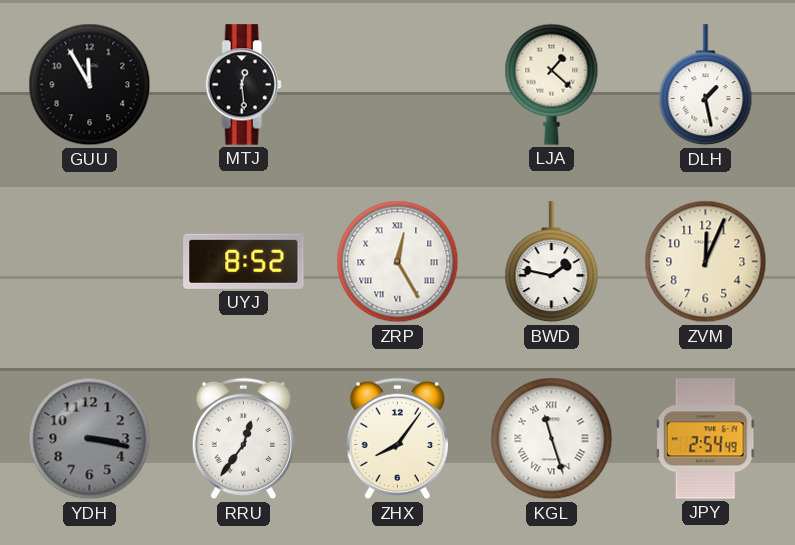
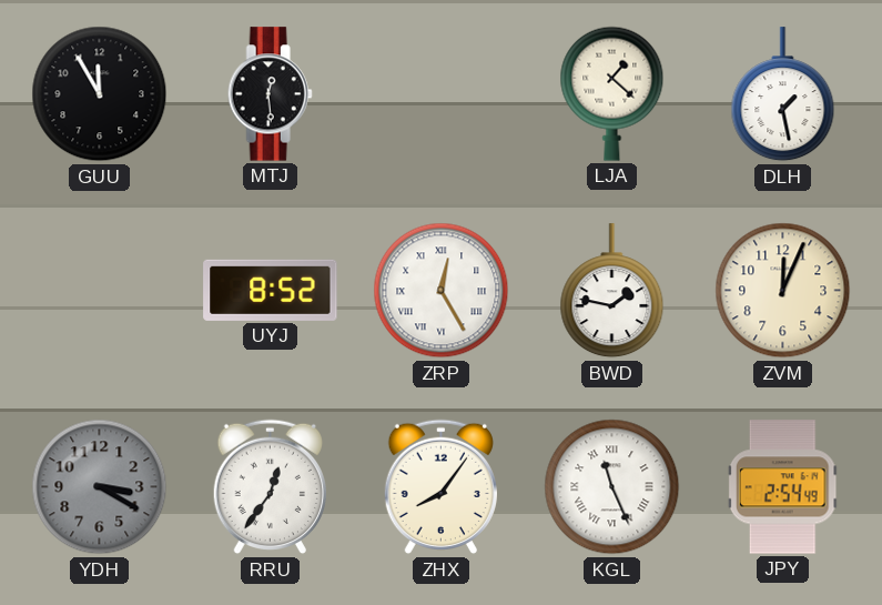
YDH: 3:17 -> 3:20 (100, 487)
KGL: 11:27 -> 11:26 (612, 487)
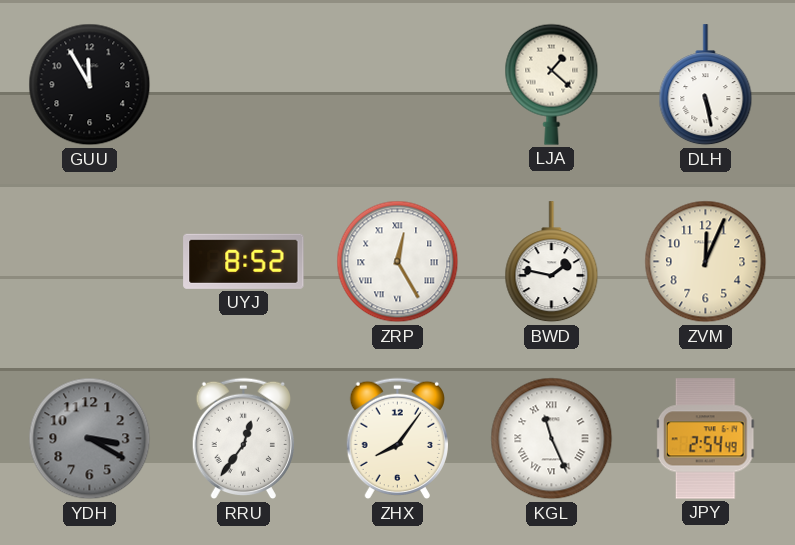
MTJ: 12:29 -> none (270, 94)
DLH: 1:28 -> 5:28 (706, 85)
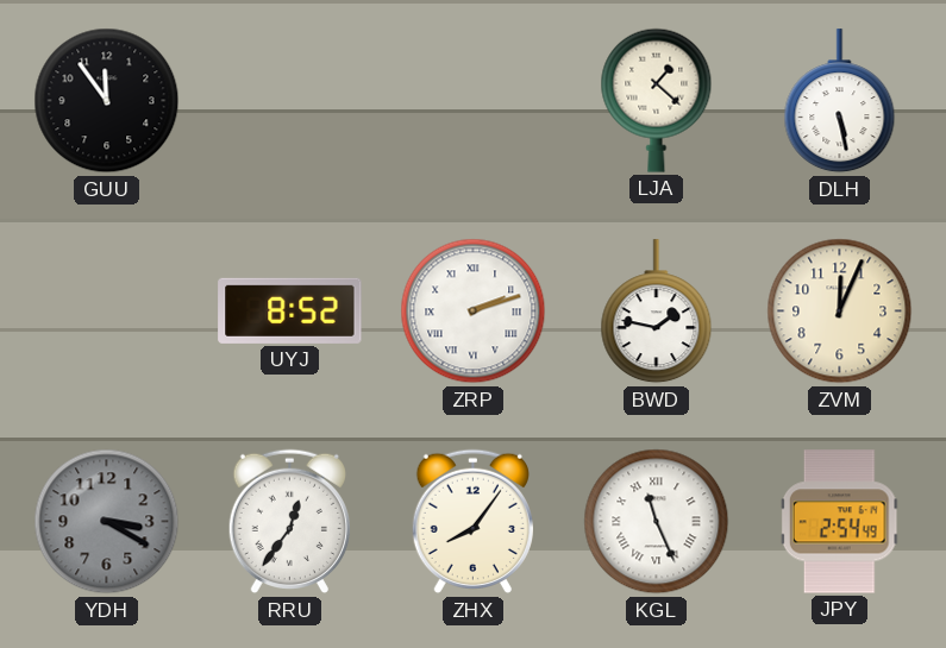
GUU: 11:55 -> 11:54 (107, 101)
ZRP: 12:25 -> 2:12 (474, 312)
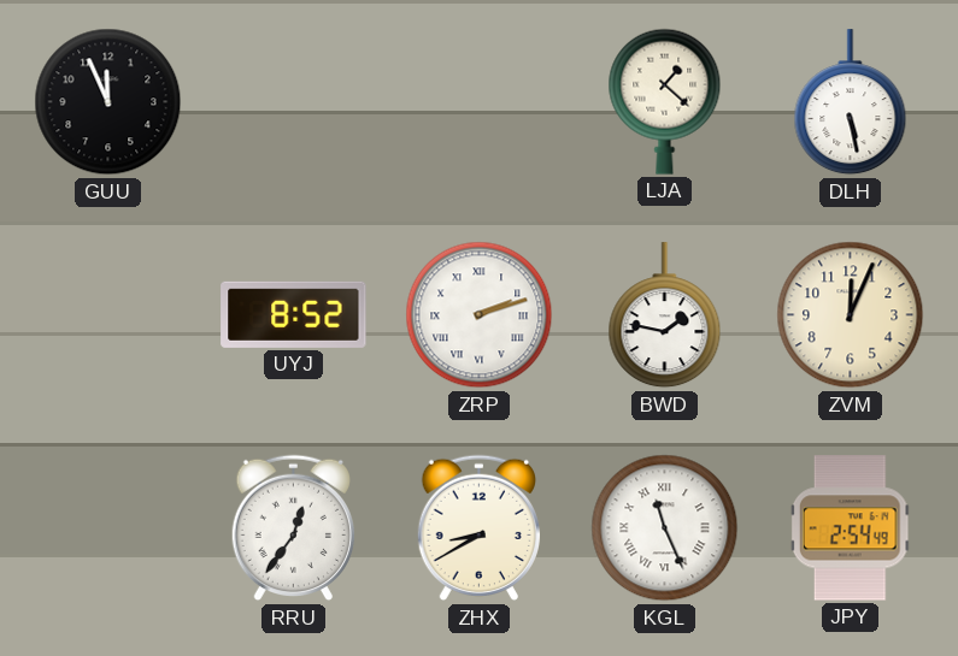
GUU: 11:54 -> 11:56 (108, 102)
YDH: 3:20 -> none (107, 522)
ZHX: 8:06 -> 8:40 (478, 528)
